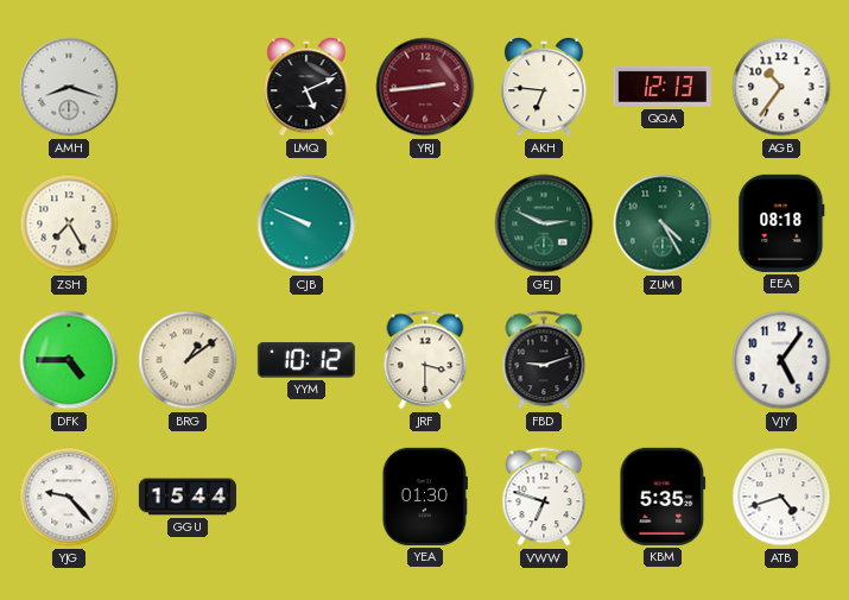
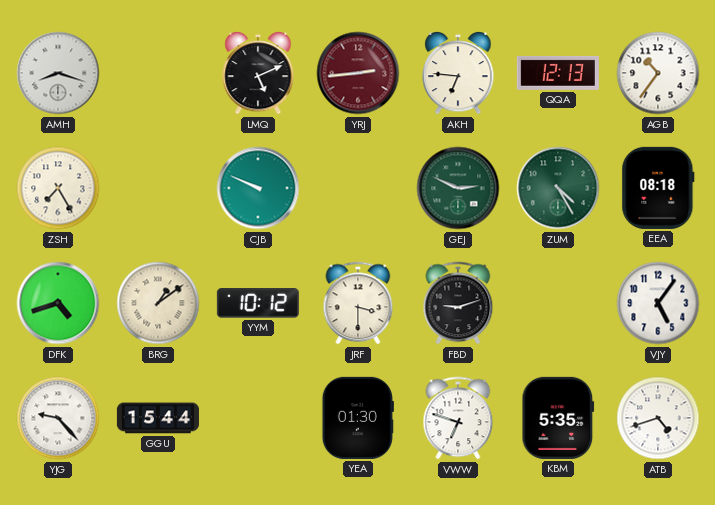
DFK: 4:45 -> 4:42 (58, 303)
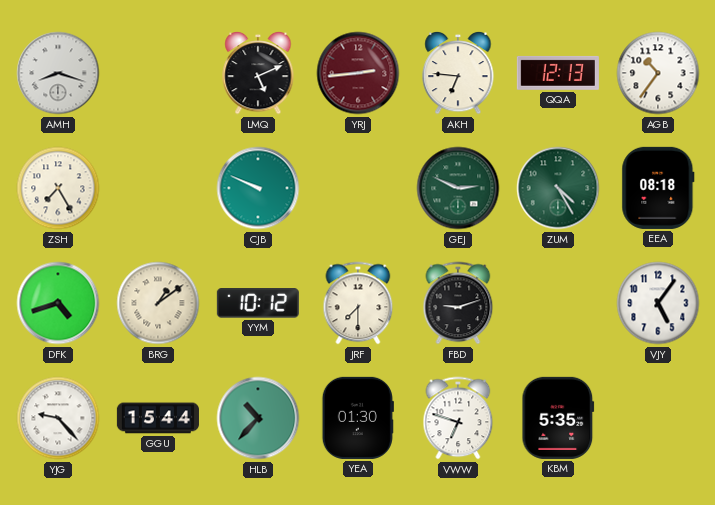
JRF: 3:30 -> 7:30 (358, 303)
HLB: none -> 10:37 (258, 418)
ATB: 4:42 -> none (658, 418)
